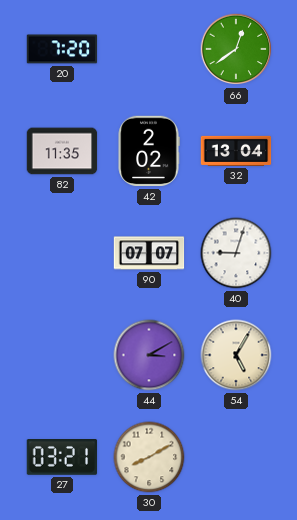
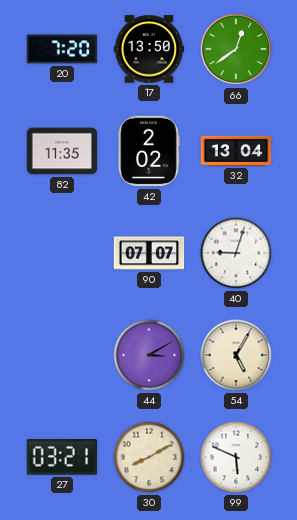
17: none -> 13:50 (149, 49)
99: none -> 5:49 (236, 457)
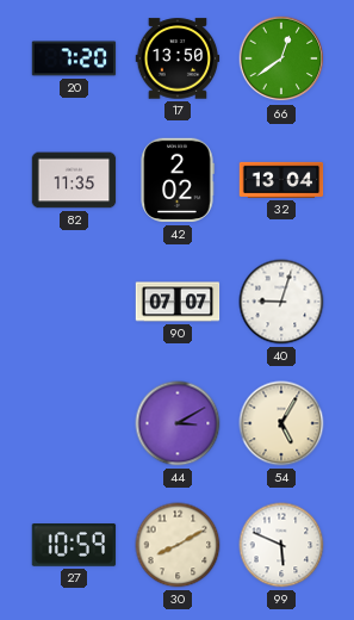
27: 03:21 -> 10:59 (74, 546)
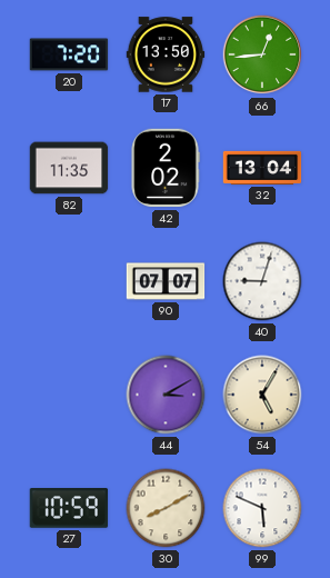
66: 12:39 -> 12:44 (262, 54)
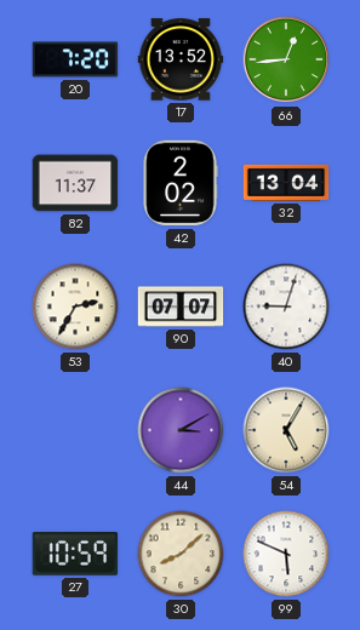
17: 13:50 -> 13:52 (181, 59)
82: 11:35 -> 11:37 (75, 183)
53: none -> 2:35 (75, 307)
30: 8:10 -> 8:08 (181, 554)
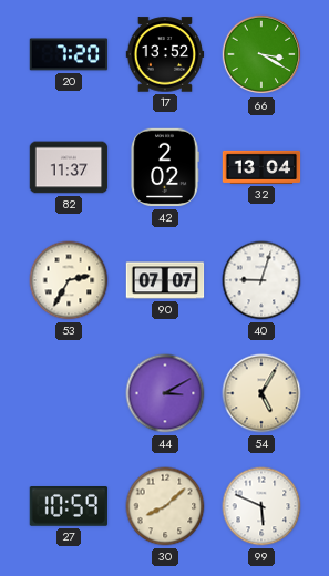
66: 12:44 -> 3:20 (261, 54)
